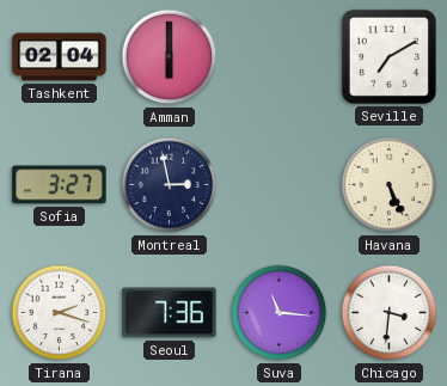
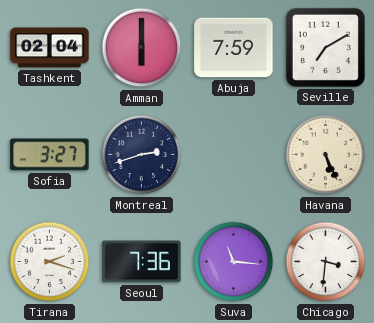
Abuja: none -> 7:59 (234, 48)
Montreal: 2:58 -> 2:42 (142, 155)
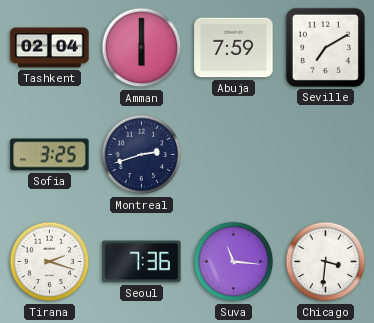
Sofia: 3:27 -> 3:25 (50, 155)
Havana: 5:26 -> none (326, 155)
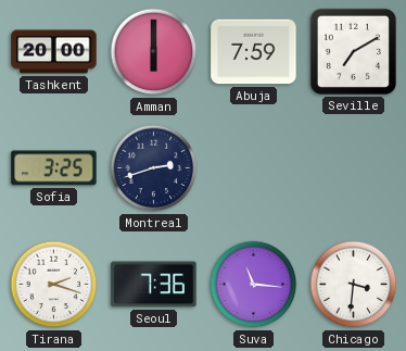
Tashkent: 02:04 -> 20:00 (54, 52)
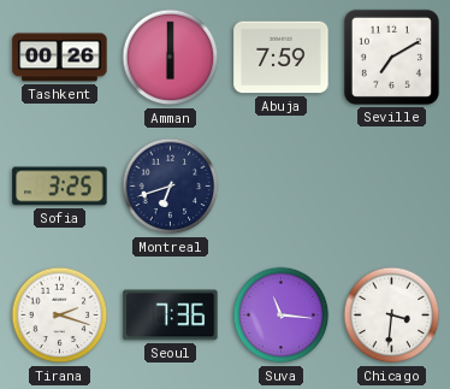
Tashkent: 20:00 -> 00:26 (60, 58)
Montreal: 2:42 -> 6:42 (171, 187)
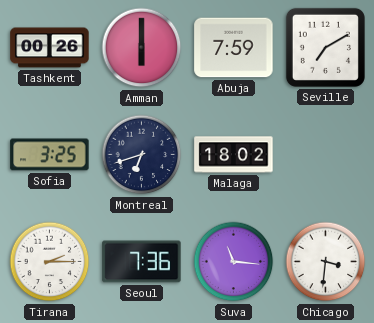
Malaga: none -> 18:02 (234, 155)
Tirana: 2:18 -> 2:15 (50, 262)
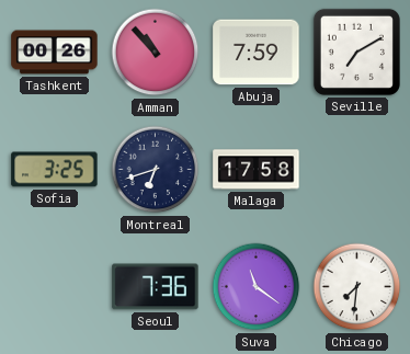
Amman: 6:00 -> 10:53 (156, 53)
Malaga: 18:02 -> 17:58 (257, 170)
Tirana: 2:15 -> none (50, 262)
Suva: 11:16 -> 11:21 (257, 287)
Chicago: 3:31 -> 7:31 (357, 287)
